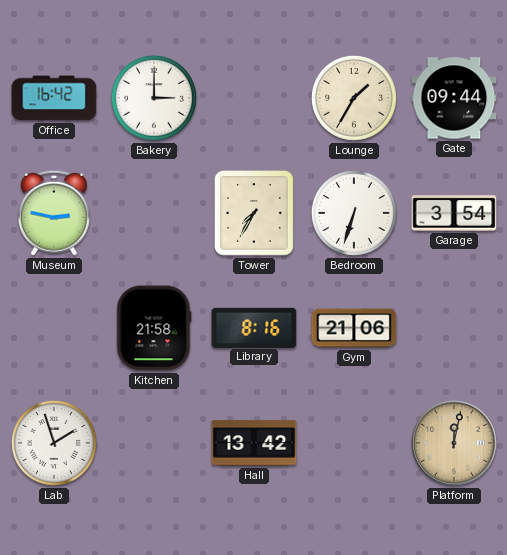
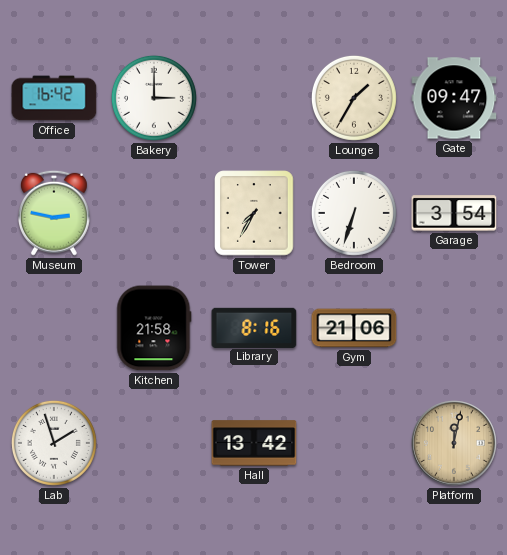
Gate: 09:44 -> 09:47 (454, 98)
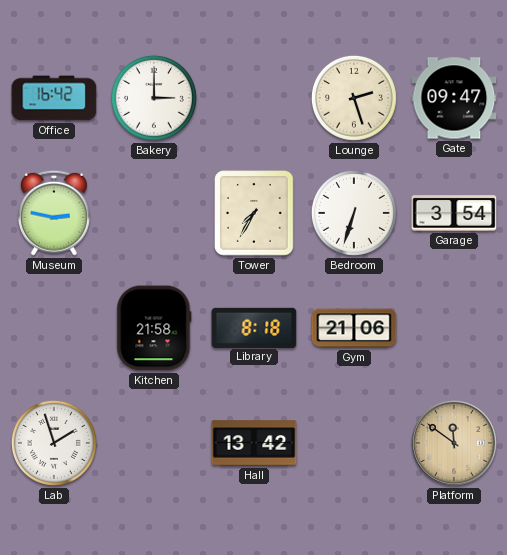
Lounge: 1:35 -> 2:27 (354, 98)
Library: 8:16 -> 8:18 (254, 327)
Platform: 12:02 -> 11:51 (455, 444)
